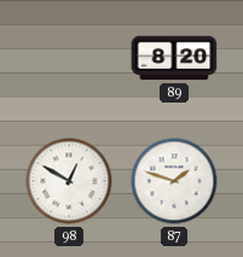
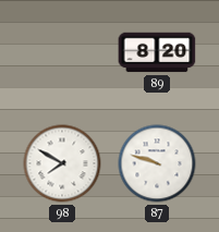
98: 12:50 -> 7:50 (62, 163)
87: 1:48 -> 9:48 (157, 163)
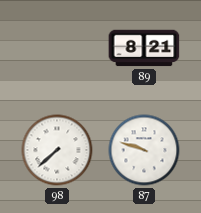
89: 8:20 -> 8:21 (144, 48)
98: 7:50 -> 7:38 (57, 150)
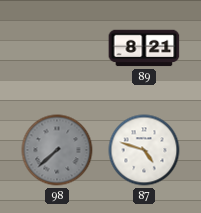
98 dial: white -> grey (57, 150)
87: 9:48 -> 4:48 (144, 150)
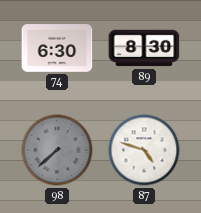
74: none -> 6:30 (57, 48)
89: 8:21 -> 8:30 (144, 48)
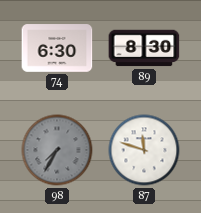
98: 7:38 -> 7:35 (57, 150)
87: 4:48 -> 11:48 (144, 150)
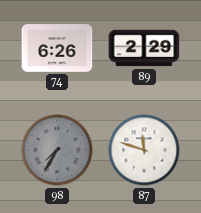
74: 6:30 -> 6:26 (57, 48)
89: 8:30 -> 2:29 (144, 48)
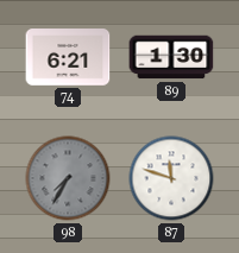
74: 6:26 -> 6:21 (68, 57)
89: 2:29 -> 1:30 (171, 57)
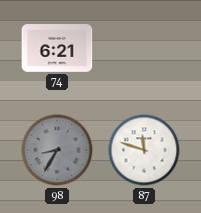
89: 1:30 -> none (171, 57)
98: 7:35 -> 8:35 (57, 150)
